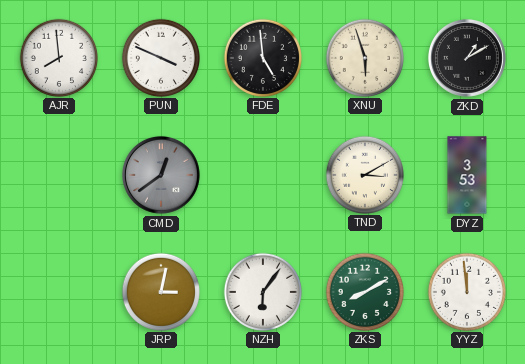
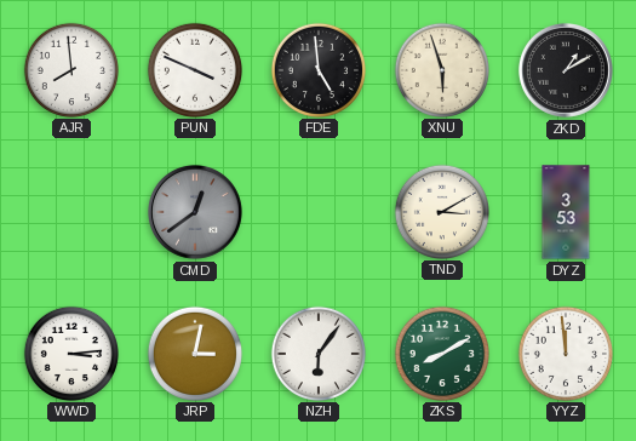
WWD: none -> 3:14 (70, 353)
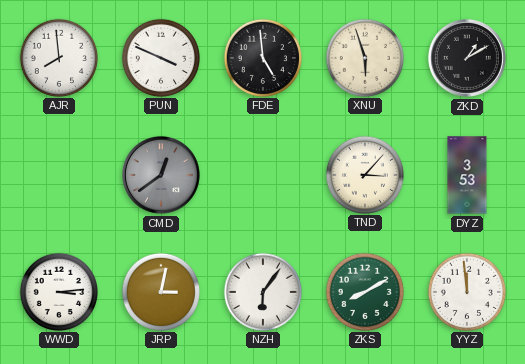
TND: 3:10 -> 3:07 (364, 174)
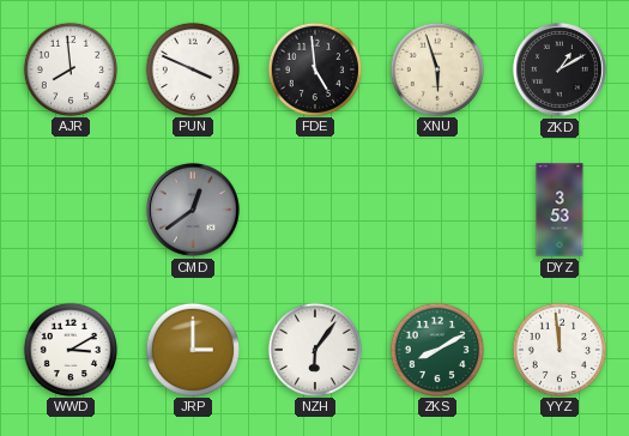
TND: 3:07 -> none (364, 174)
WWD: 3:14 -> 3:10 (69, 349)
JRP: 3:02 -> 3:00 (192, 349)
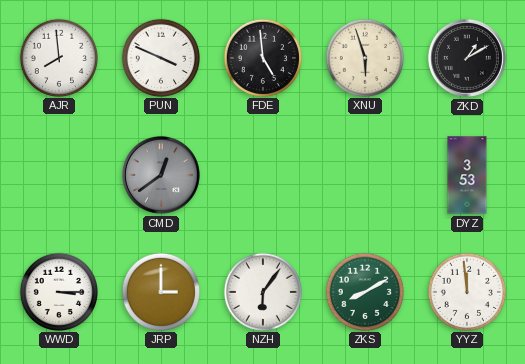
WWD: 3:10 -> 3:15 (58, 291)
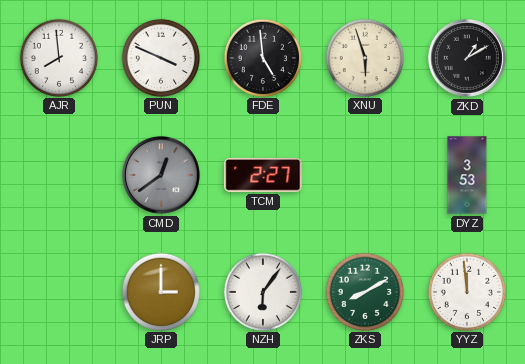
TCM: none -> 2:27 (263, 175)
WWD: 3:15 -> none (58, 291)
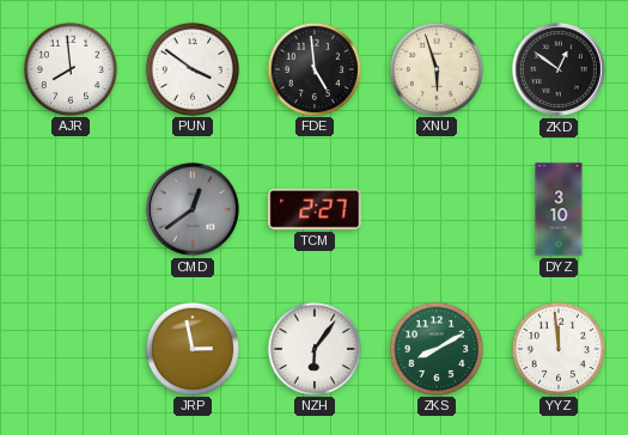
PUN: 3:49 -> 3:51 (191, 68)
ZKD: 1:10 -> 12:51 (559, 69)
DYZ: 3:53 -> 3:10 (559, 209)
JRP: 3:00 -> 2:58 (191, 348)
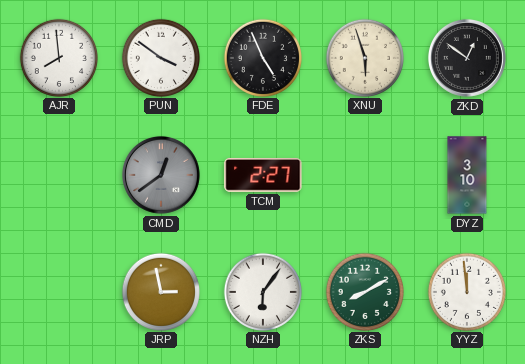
FDE: 4:59 -> 4:56 (262, 57)
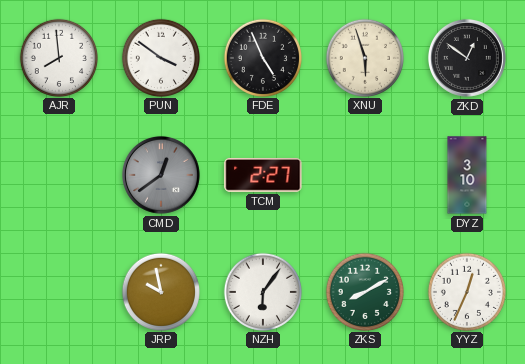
JRP: 2:58 -> 9:58 (160, 291)
YYZ: 11:59 -> 12:34 (466, 291)
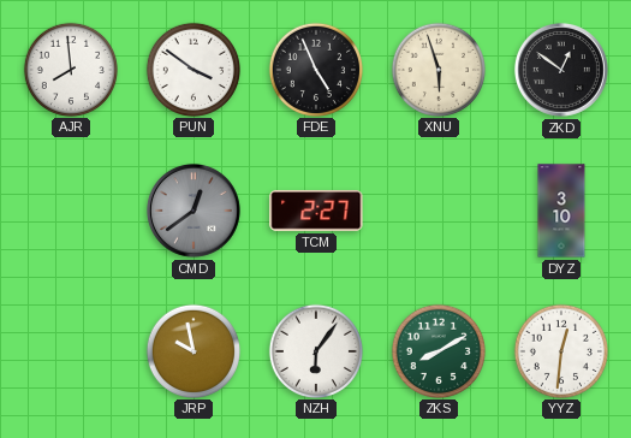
YYZ: 12:34 -> 12:31 (560, 350)
